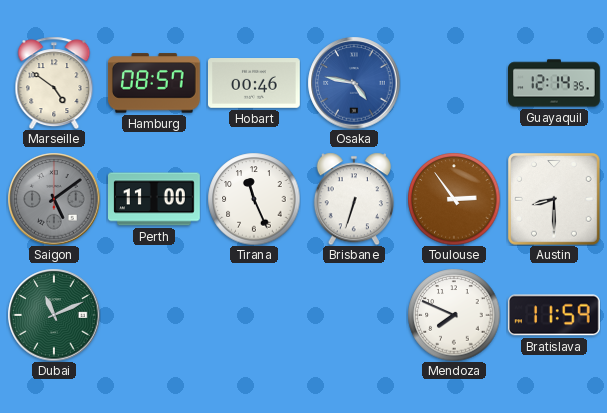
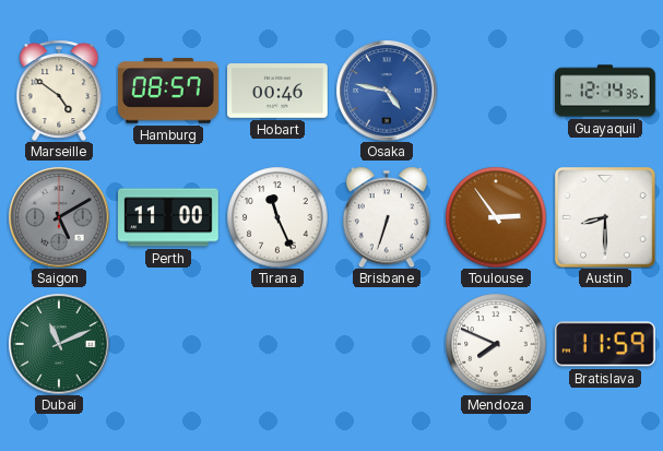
Saigon: 5:09 -> 5:10 (59, 217)
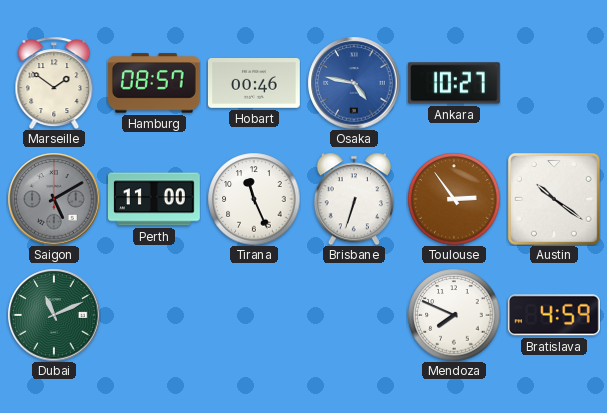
Marseille: 4:51 -> 1:51 (54, 83)
Ankara: none -> 10:27 (454, 83)
Guayaquil: 12:14 -> none (606, 91)
Austin: 8:30 -> 10:21 (554, 199)
Bratislava: 11:59 -> 4:59 (554, 315)
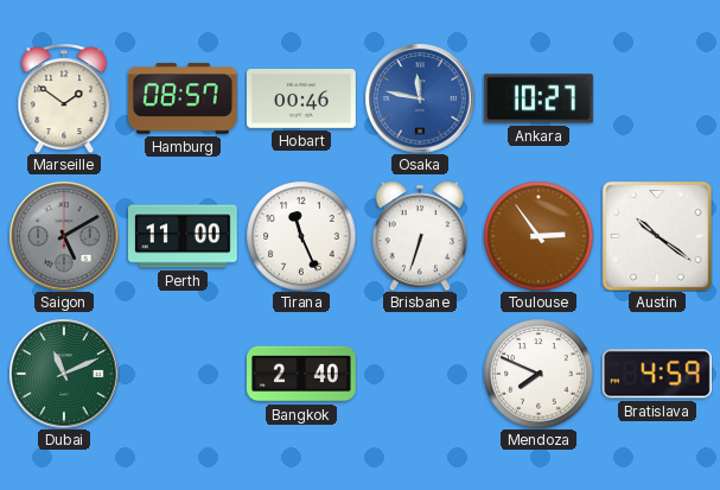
Osaka: 4:47 -> 11:47 (420, 98)
Bangkok: none -> 2:40 (302, 374)
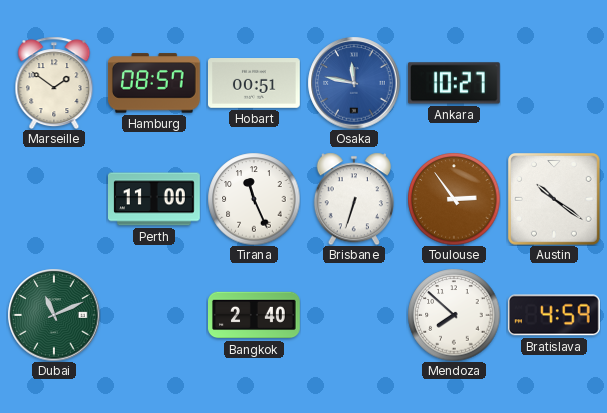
Hobart: 00:46 -> 00:51 (255, 84)
Saigon: 5:10 -> none (64, 236)
Mendoza: 7:49 -> 7:52 (454, 315)
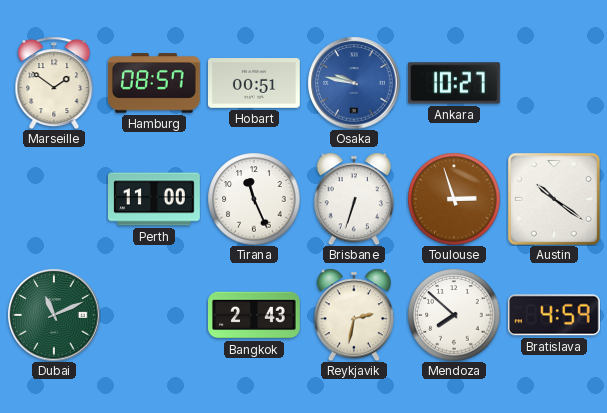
Osaka: 11:47 -> 9:47 (354, 83)
Toulouse: 2:54 -> 2:57 (454, 199)
Bangkok: 2:40 -> 2:43 (255, 315)
Reykjavik: none -> 2:32 (354, 315)
